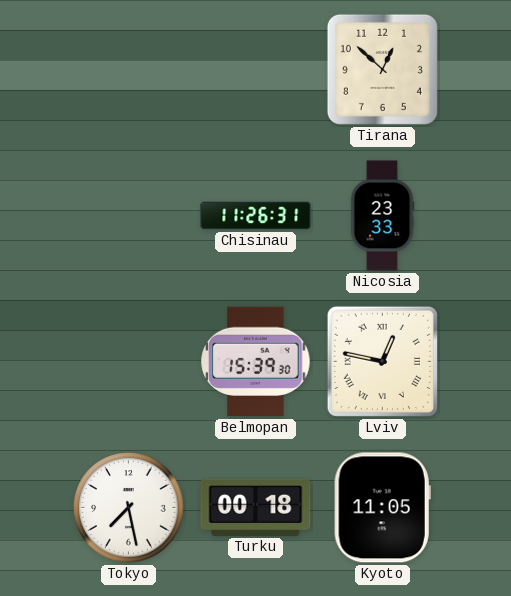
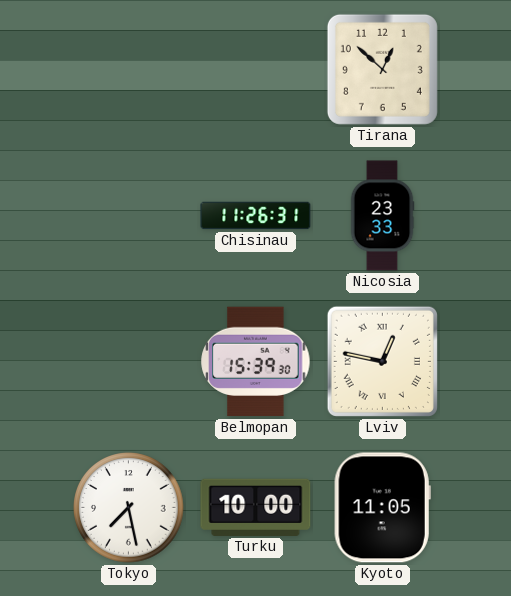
Turku: 00:18 -> 10:00 (256, 507)
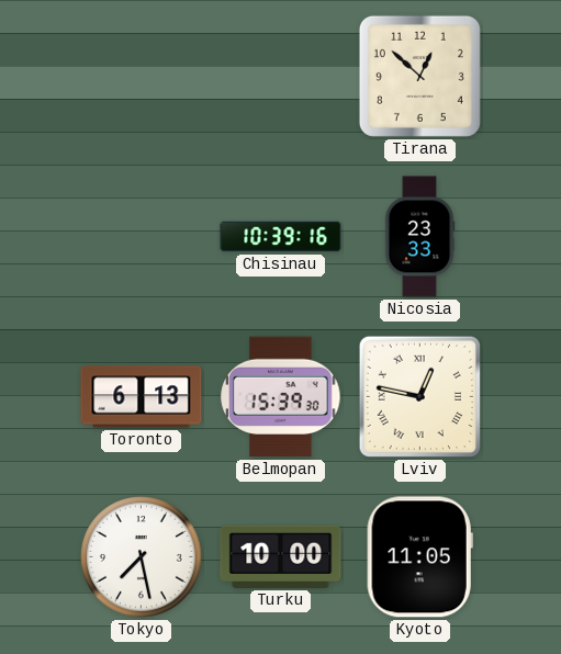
Chisinau: 11:26 -> 10:39 (281, 237)
Toronto: none -> 6:13 (142, 397)
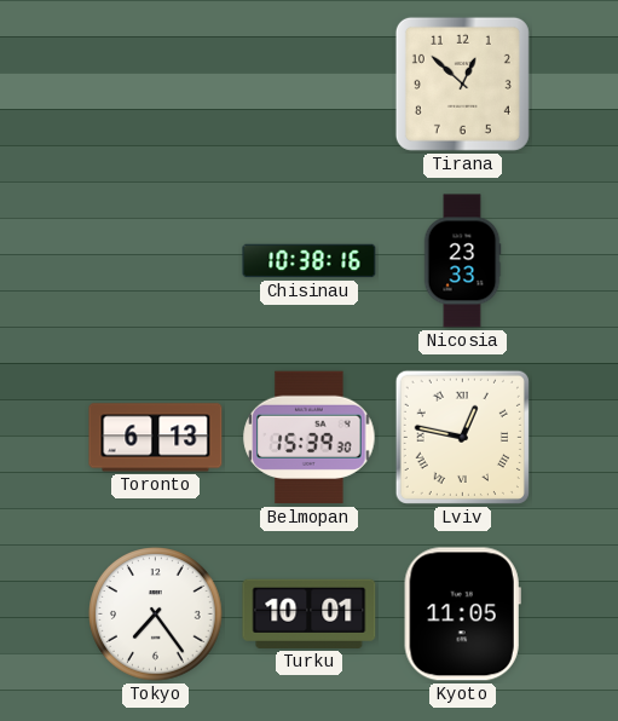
Chisinau: 10:39 -> 10:38 (310, 261)
Tokyo: 7:28 -> 7:24 (156, 615)
Turku: 10:00 -> 10:01 (310, 613)
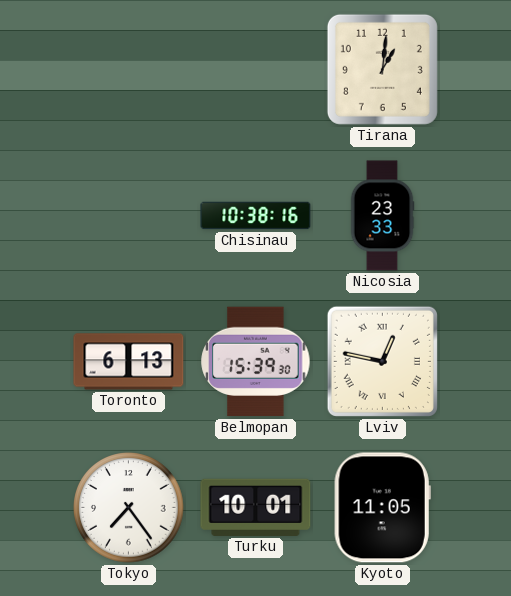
Tirana: 12:52 -> 1:01 (382, 69)
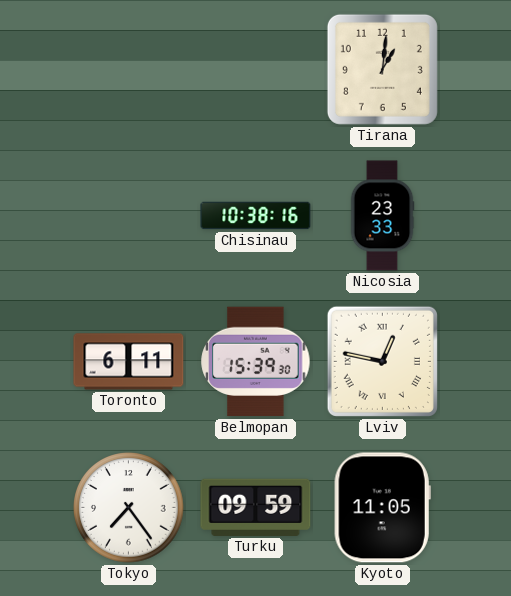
Toronto: 6:13 -> 6:11 (129, 362)
Turku: 10:01 -> 09:59 (256, 507)
